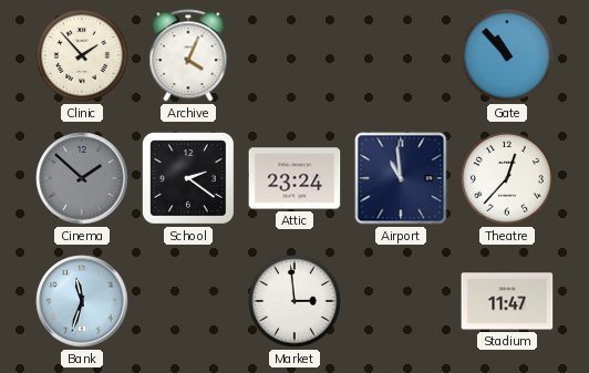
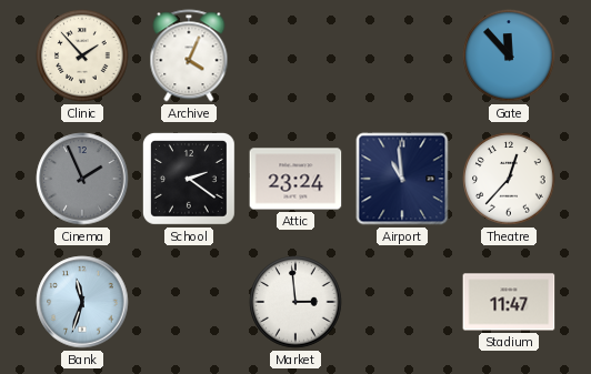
Gate: 10:53 -> 11:53 (509, 55)
Cinema: 1:52 -> 1:56 (82, 179)
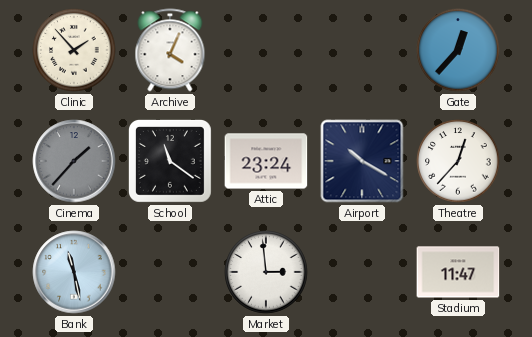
Gate: 11:53 -> 12:37 (458, 50)
Cinema: 1:56 -> 1:37 (74, 161)
School: 2:21 -> 11:21 (170, 161)
Airport: 10:59 -> 10:20 (362, 161)
Bank: 11:33 -> 11:28 (74, 272)
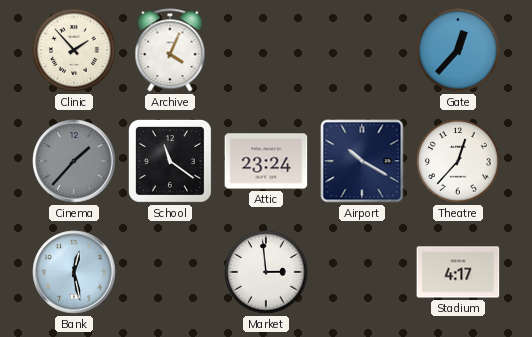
Bank: 11:28 -> 12:28 (74, 272)
Stadium: 11:47 -> 4:17 (458, 272)
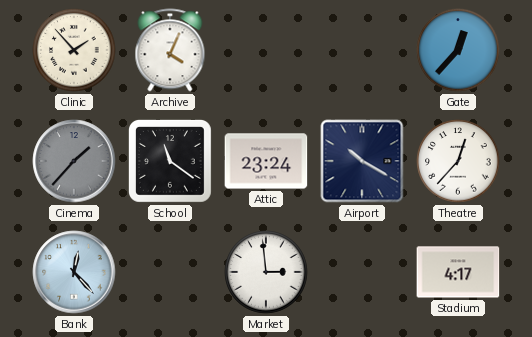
Bank: 12:28 -> 12:23 (74, 272)
